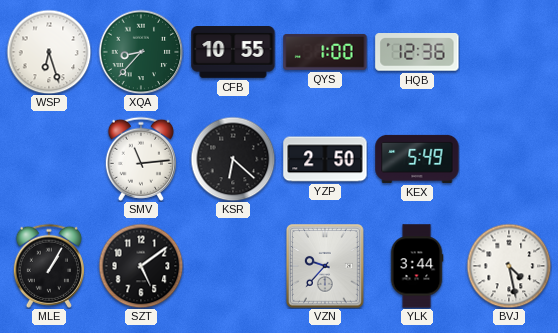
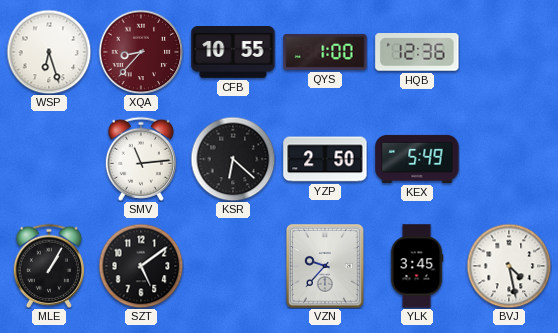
XQA dial: green -> burgundy (141, 52)
YLK: 3:44 -> 3:45 (417, 266)
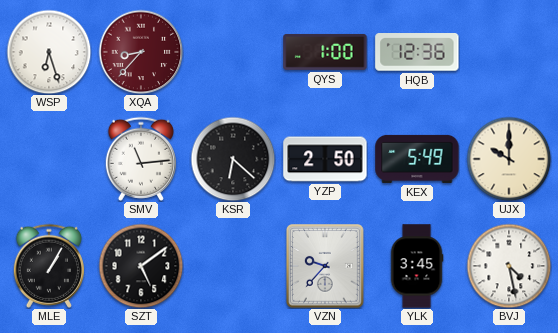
CFB: 10:55 -> none (233, 52)
UJX: none -> 10:00 (509, 159)
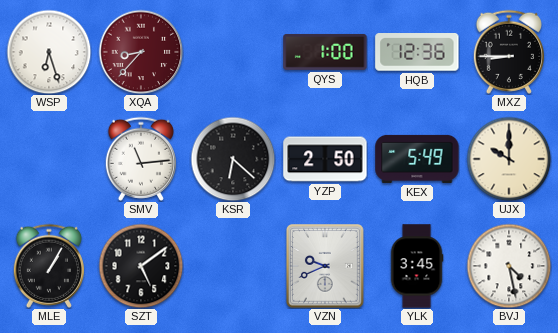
MXZ: none -> 8:45 (509, 52)
VZN: 9:37 -> 9:41 (326, 267)
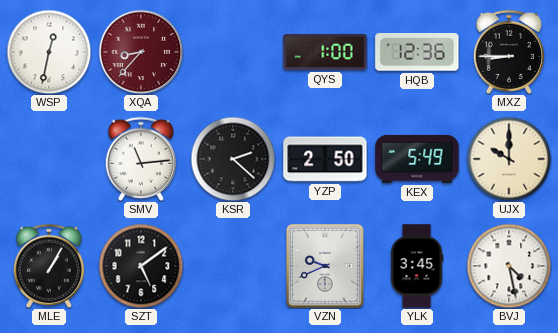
WSP: 6:27 -> 12:32 (49, 52)
KSR: 6:22 -> 2:22 (233, 159)
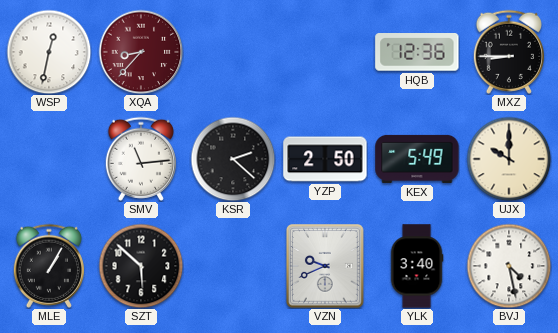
QYS: 1:00 -> none (325, 52)
SZT: 5:09 -> 5:52 (141, 266)
YLK: 3:45 -> 3:40 (417, 266)
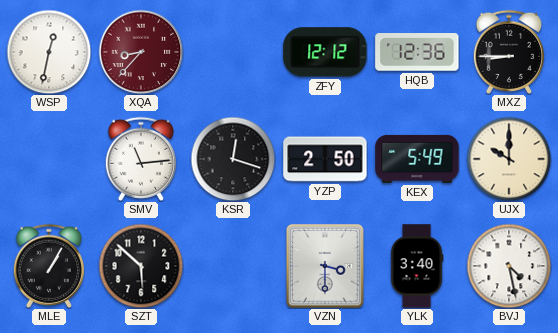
ZFY: none -> 12:12 (325, 52)
KSR: 2:22 -> 12:18 (233, 159)
VZN: 9:41 -> 3:30 (326, 267)
